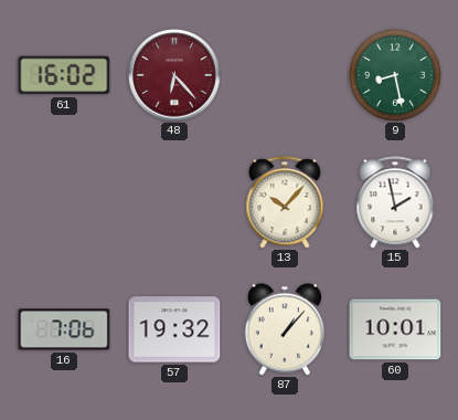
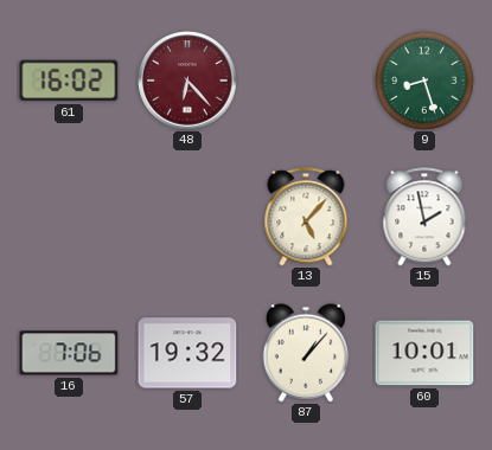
9: 8:28 -> 8:27 (426, 82)
13: 10:07 -> 5:07 (306, 217)
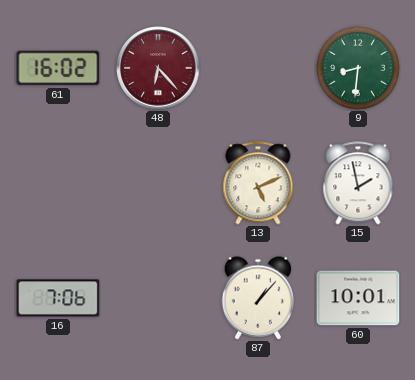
9: 8:27 -> 8:31 (359, 69)
13: 5:07 -> 5:11 (258, 183)
57: 19:32 -> none (187, 353)
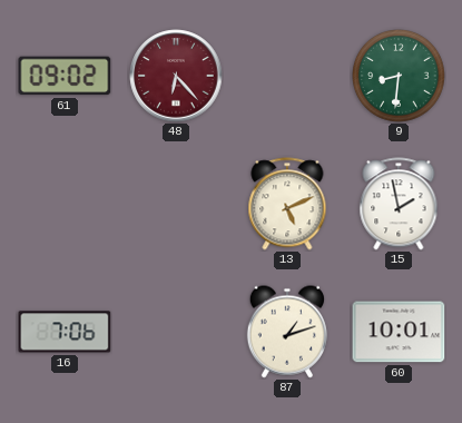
61: 16:02 -> 09:02 (65, 76)
87: 1:07 -> 1:12 (287, 332)
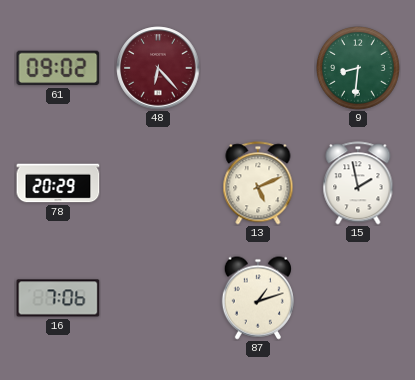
78: none -> 20:29 (58, 183)
60: 10:01 -> none (399, 332)
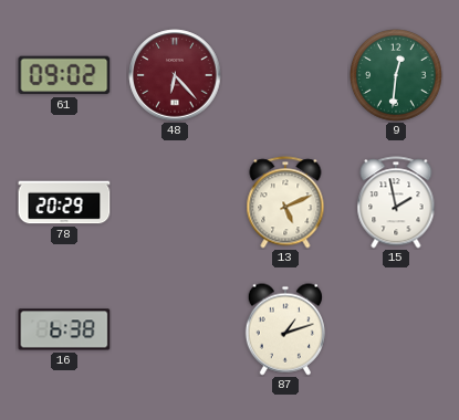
9: 8:31 -> 12:31 (397, 76)
16: 7:06 -> 6:38 (64, 329)
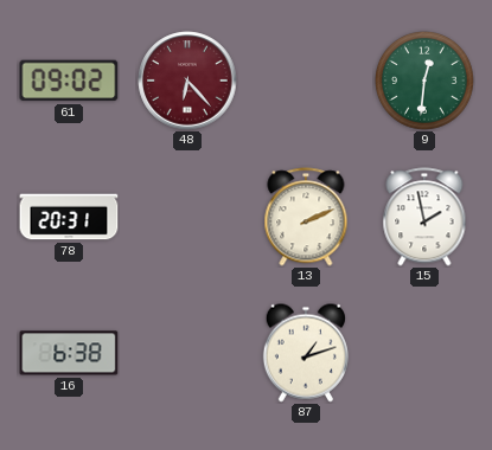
78: 20:29 -> 20:31 (69, 217)
13: 5:11 -> 2:11 (306, 217)
